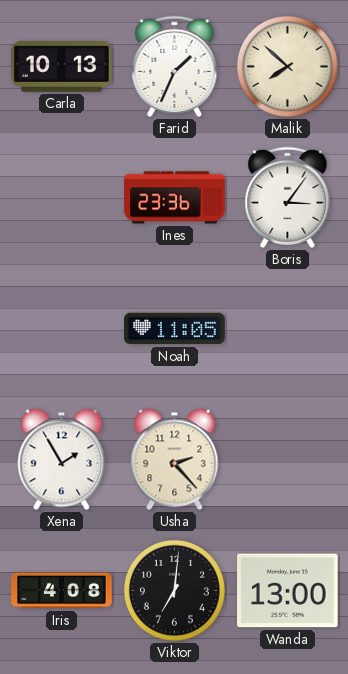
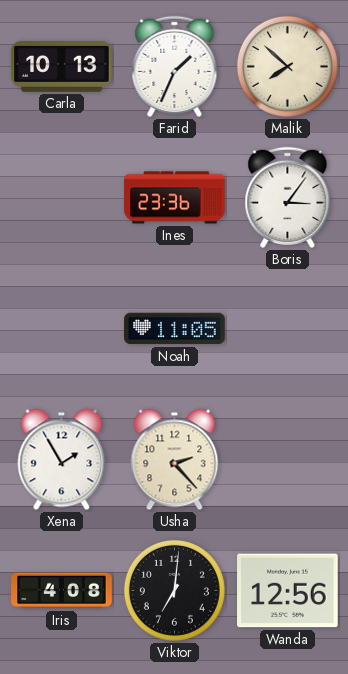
Wanda: 13:00 -> 12:56 (288, 591)
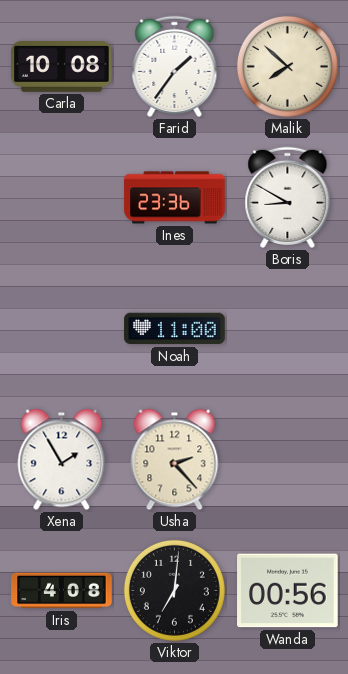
Carla: 10:13 -> 10:08 (62, 67)
Farid: 1:34 -> 1:36 (175, 66)
Boris: 3:06 -> 8:50 (288, 197)
Noah: 11:05 -> 11:00 (175, 329)
Wanda: 12:56 -> 00:56 (288, 591)
